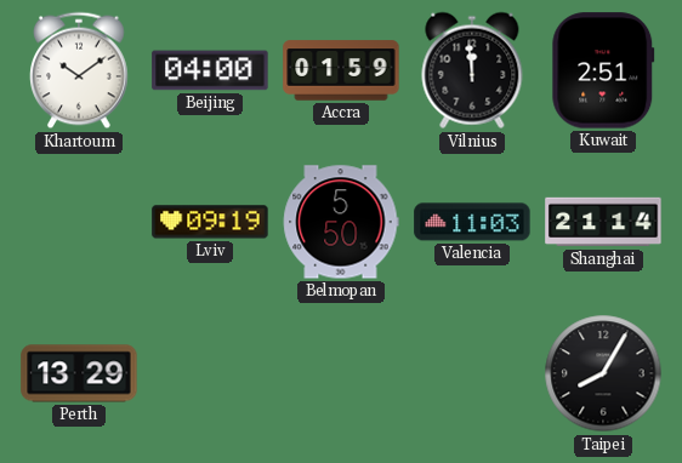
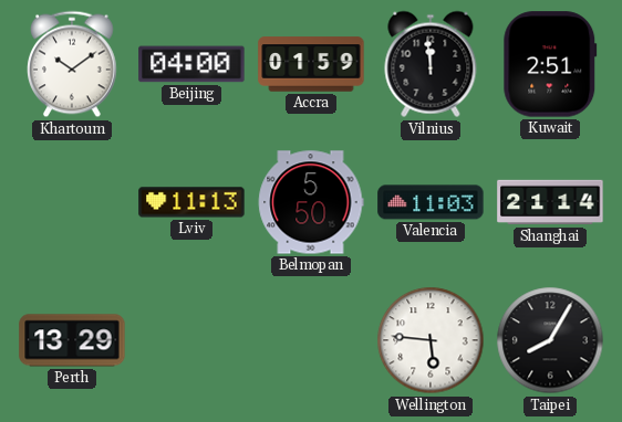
Lviv: 09:19 -> 11:13 (191, 202)
Wellington: none -> 5:46 (431, 340)
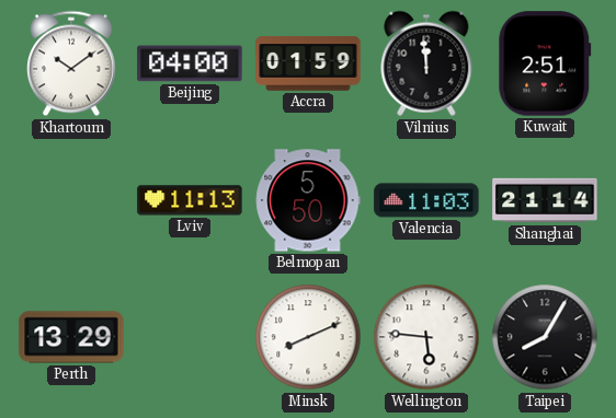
Minsk: none -> 8:11 (308, 337)
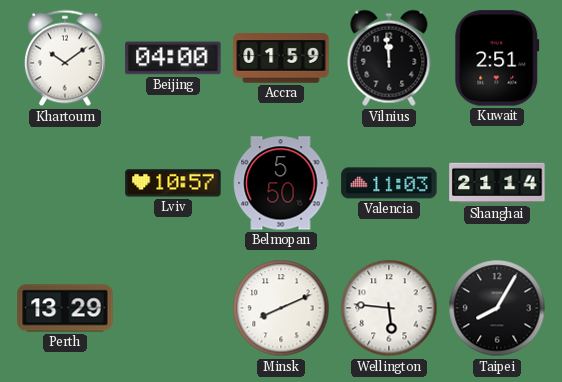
Lviv: 11:13 -> 10:57 (173, 183)
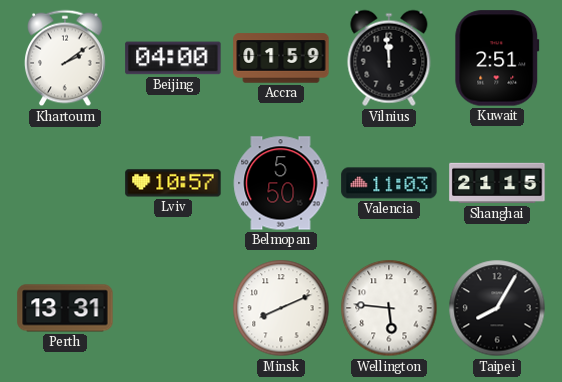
Khartoum: 10:09 -> 2:09 (66, 58)
Shanghai: 21:14 -> 21:15 (497, 183)
Perth: 13:29 -> 13:31 (65, 308)
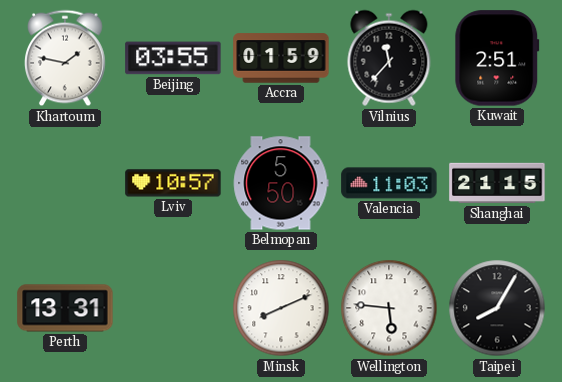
Khartoum: 2:09 -> 1:47 (66, 58)
Beijing: 04:00 -> 03:55 (173, 58)
Vilnius: 11:59 -> 11:37 (389, 58)
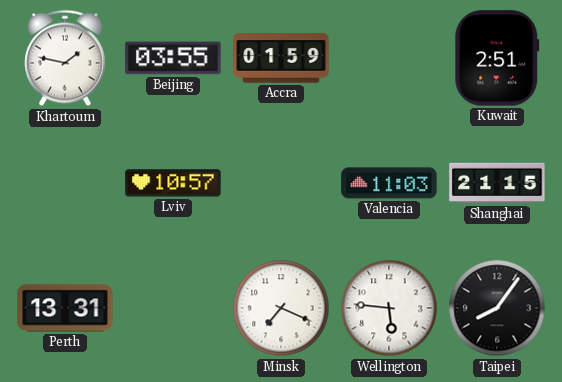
Vilnius: 11:37 -> none (389, 58)
Belmopan: 5:50 -> none (281, 183)
Minsk: 8:11 -> 7:19 (281, 308)
Taipei: 8:05 -> 8:06 (497, 308)
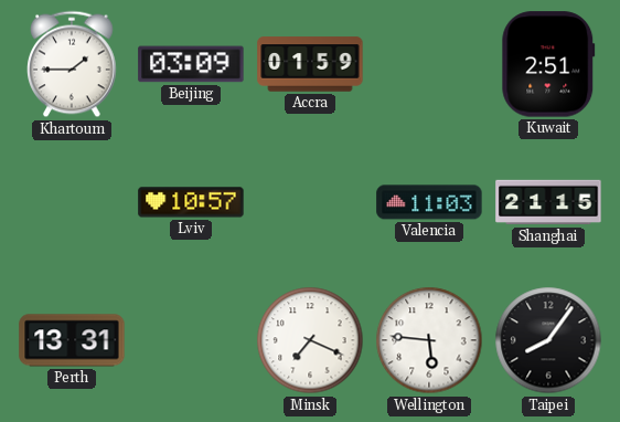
Khartoum: 1:47 -> 1:45 (73, 64)
Beijing: 03:55 -> 03:09 (191, 64)
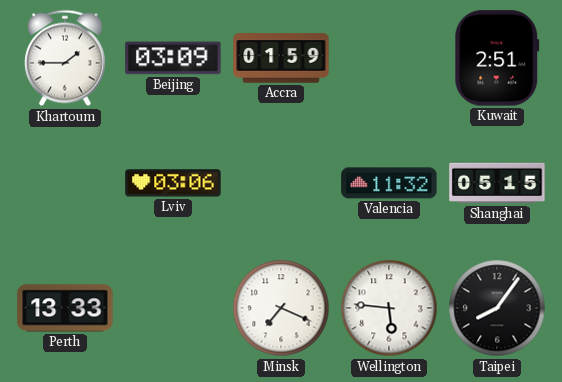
Lviv: 10:57 -> 03:06 (173, 183)
Valencia: 11:03 -> 11:32 (389, 183)
Shanghai: 21:15 -> 05:15 (497, 183)
Perth: 13:31 -> 13:33 (65, 308)
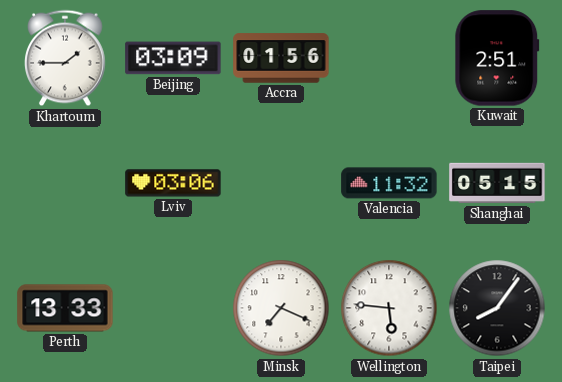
Accra: 01:59 -> 01:56 (281, 58)
